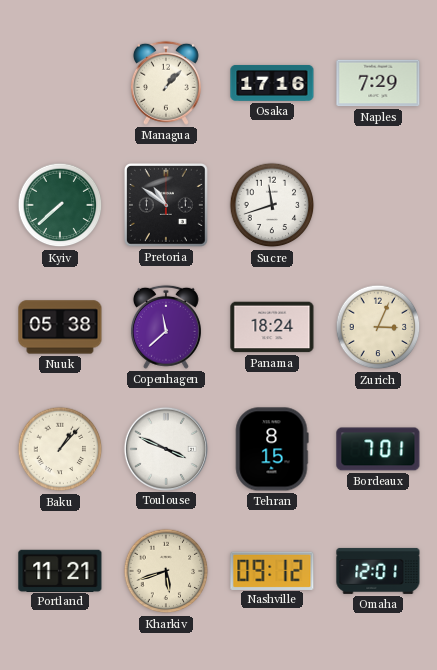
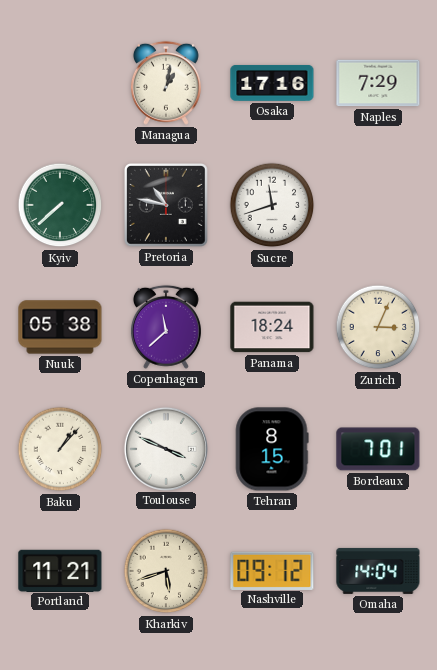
Managua: 1:07 -> 1:02 (166, 83)
Pretoria: 10:51 -> 10:47 (166, 205)
Omaha: 12:01 -> 14:04 (378, 571)
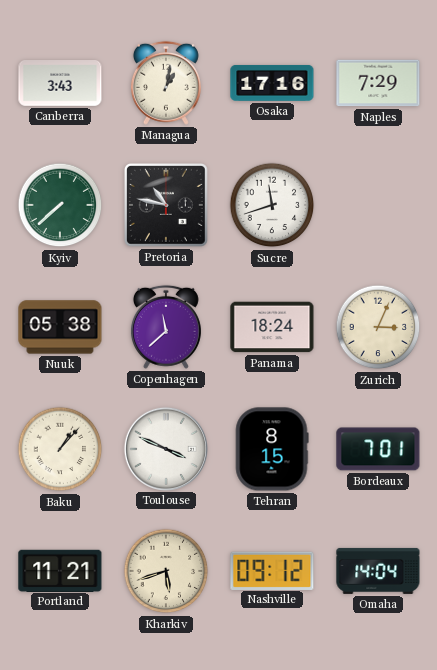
Canberra: none -> 3:43 (60, 84)
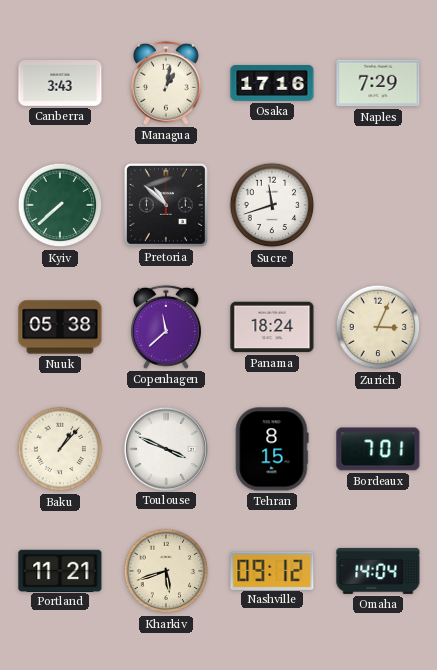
Pretoria: 10:47 -> 10:52 (166, 205)
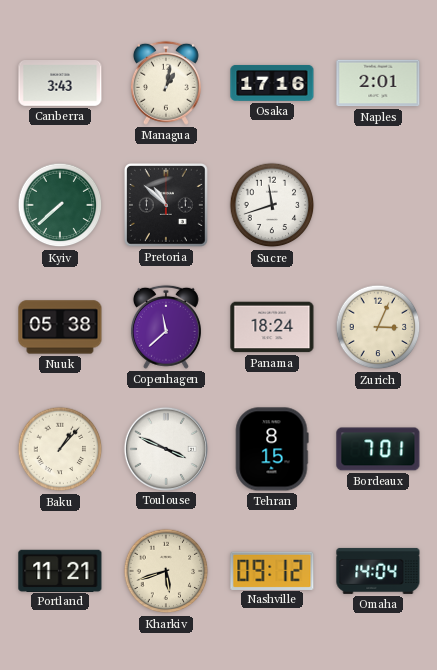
Naples: 7:29 -> 2:01 (378, 83)
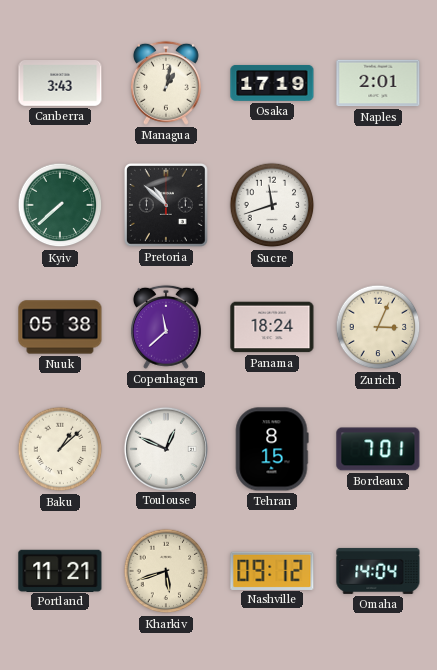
Osaka: 17:16 -> 17:19 (272, 83)
Baku: 1:07 -> 1:08 (60, 449)
Toulouse: 3:49 -> 12:49 (165, 448)
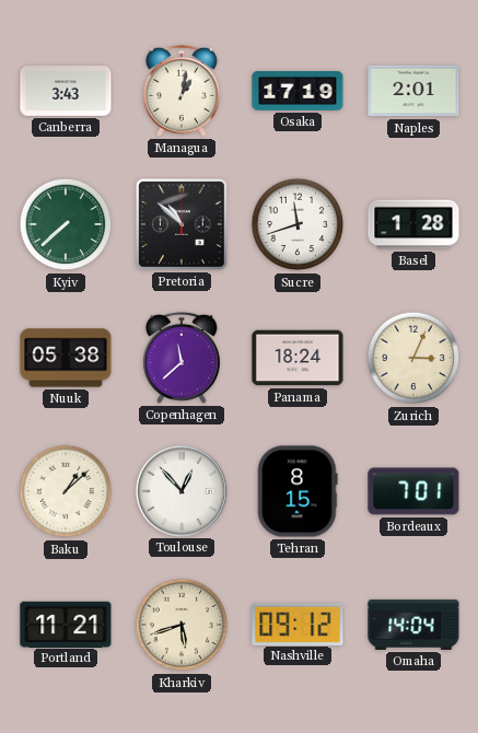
Basel: none -> 1:28 (413, 224)
Toulouse: 12:49 -> 12:53 (180, 490)
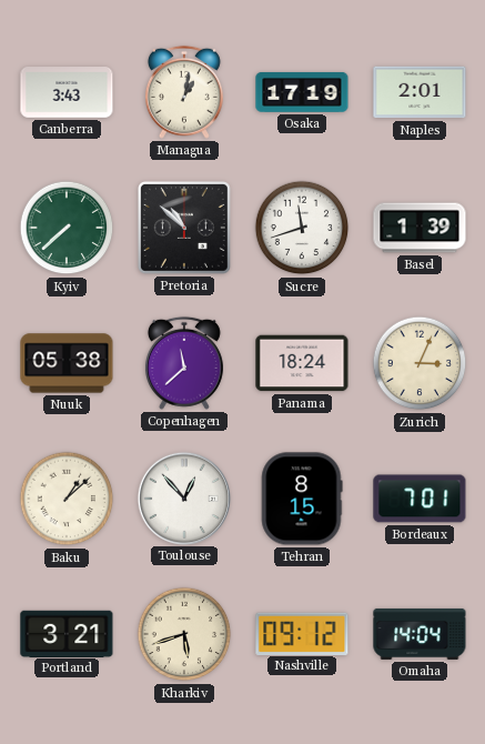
Basel: 1:28 -> 1:39 (420, 228)
Portland: 11:21 -> 3:21 (67, 633)
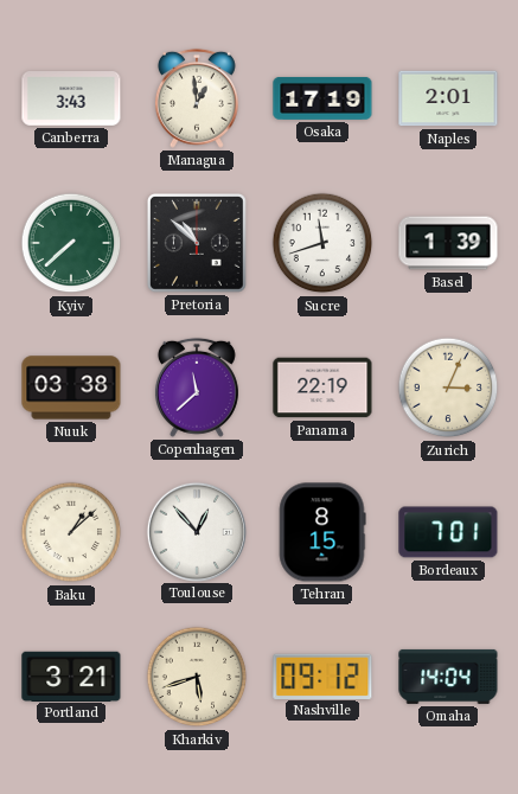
Managua: 1:02 -> 12:59 (197, 98)
Nuuk: 05:38 -> 03:38 (71, 388)
Panama: 18:24 -> 22:19 (322, 388)
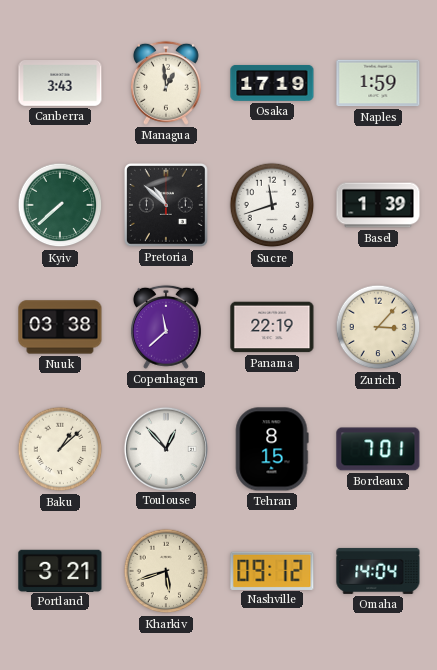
Naples: 2:01 -> 1:59 (378, 83)
Zurich: 3:04 -> 3:07 (378, 327)
